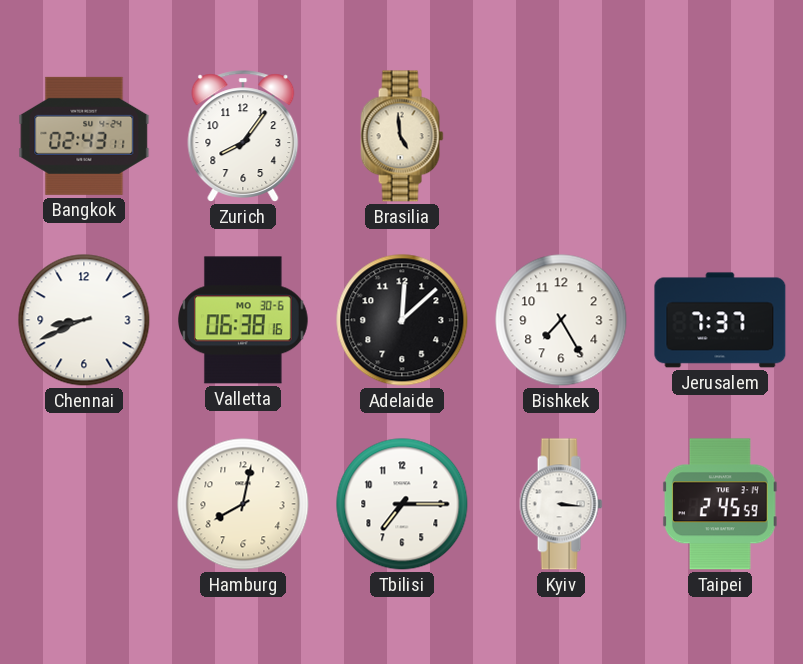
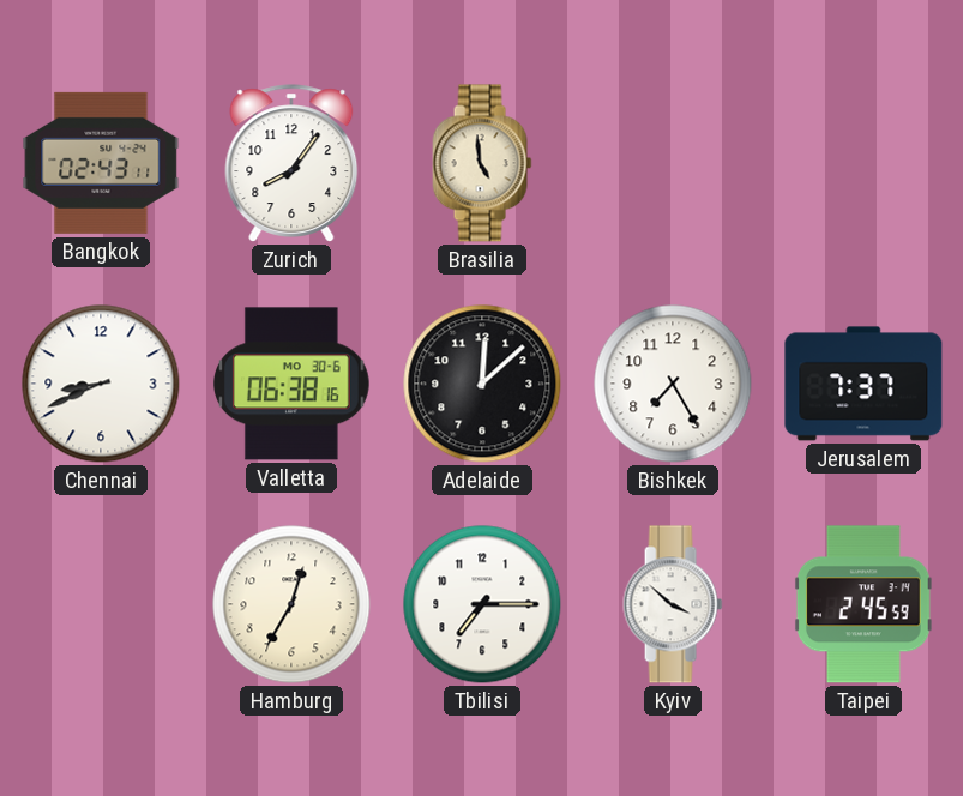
Hamburg: 8:02 -> 12:35 (291, 604)
Kyiv: 3:16 -> 3:52 (673, 604)
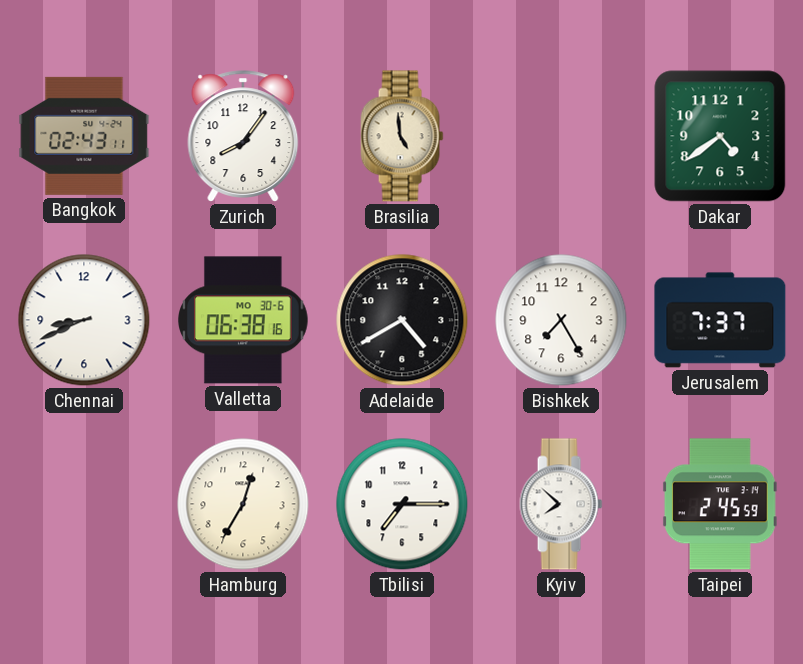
Dakar: none -> 4:39 (720, 136)
Adelaide: 12:08 -> 4:40 (402, 320)
Kyiv: 3:52 -> 7:52 (561, 504)
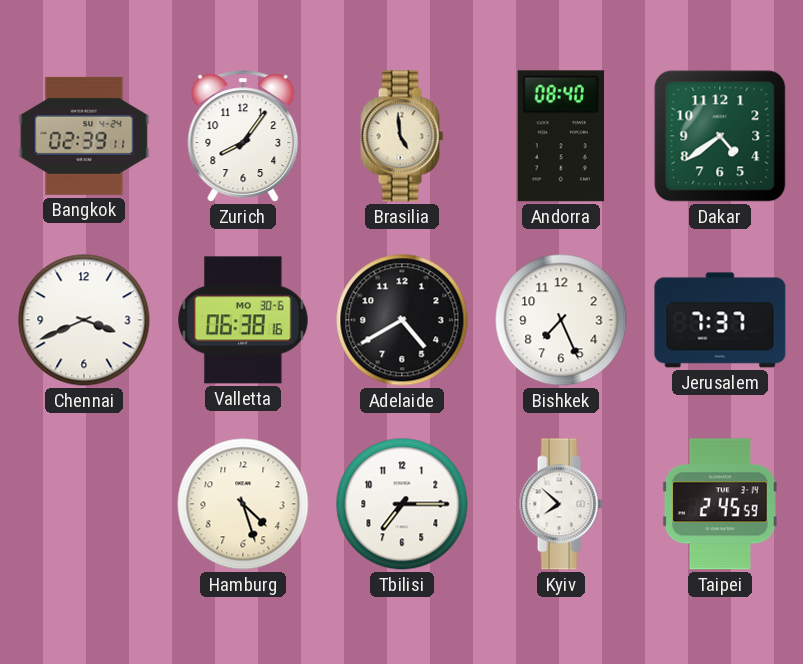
Bangkok: 02:43 -> 02:39 (84, 136)
Andorra: none -> 08:40 (561, 136)
Chennai: 8:41 -> 3:41 (84, 320)
Bishkek: 7:25 -> 7:26 (561, 320)
Hamburg: 12:35 -> 4:27 (243, 504)
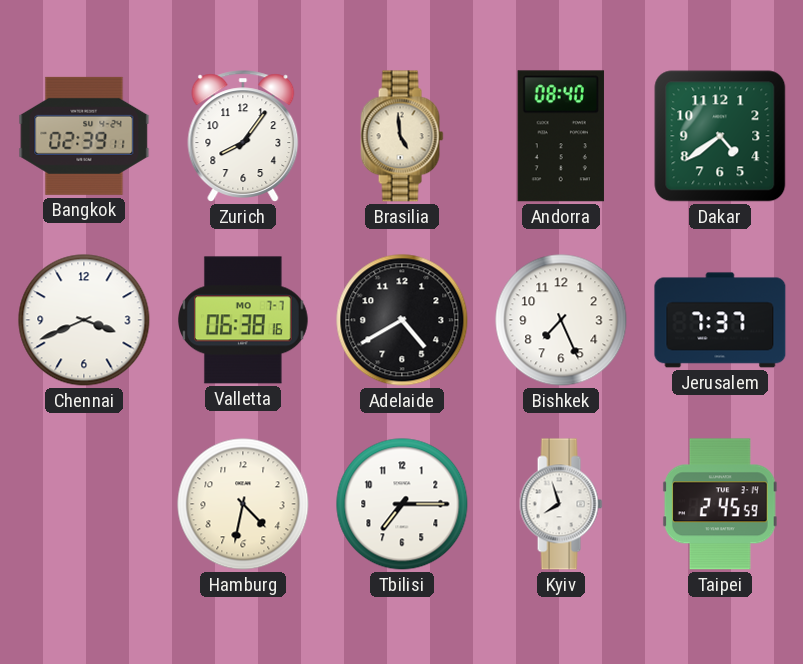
Valletta date: MO 30-6 -> MO 7-7 (244, 320)
Hamburg: 4:27 -> 4:32 (243, 504)
Kyiv: 7:52 -> 7:57 (561, 504)
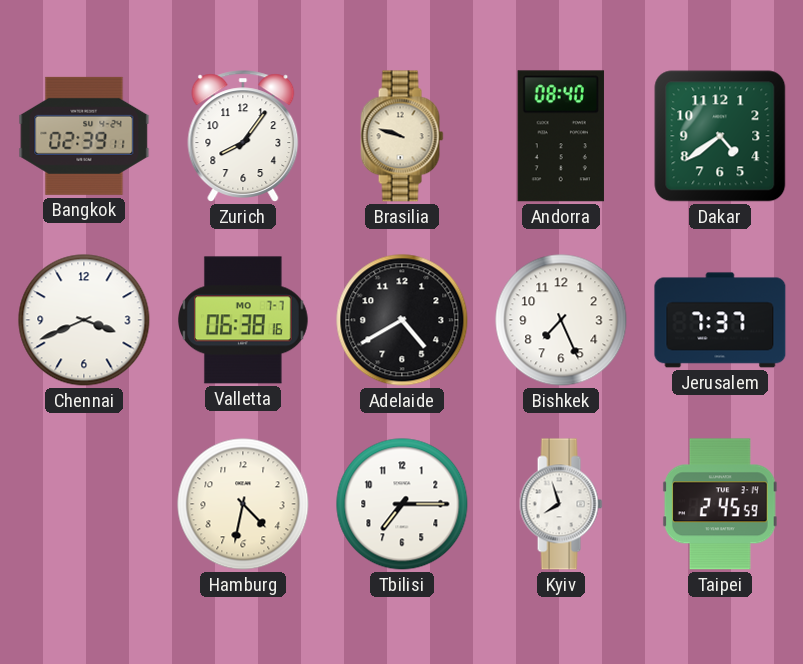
Brasilia: 4:59 -> 9:48 (402, 136)
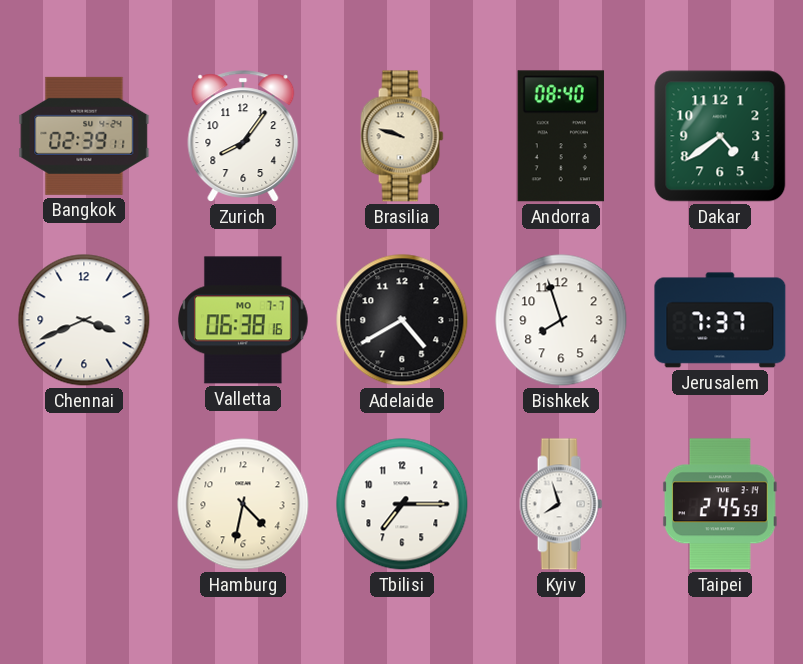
Bishkek: 7:26 -> 7:57 (561, 320)
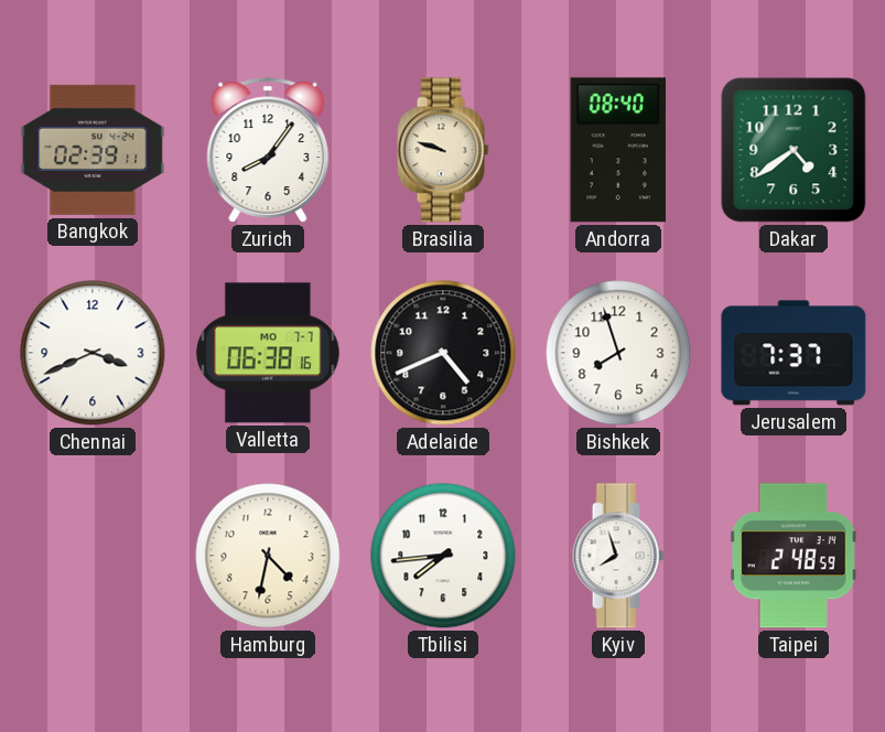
Adelaide: 4:40 -> 4:41 (443, 353)
Tbilisi: 7:15 -> 7:44 (443, 556)
Taipei: 2:45 -> 2:48 (794, 556)
